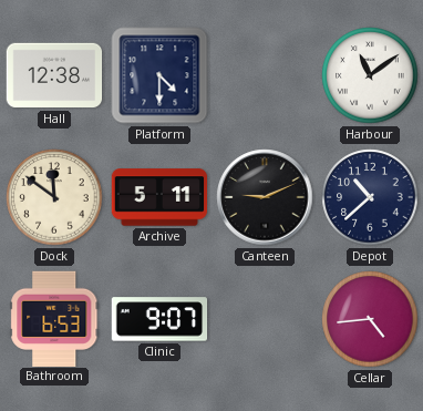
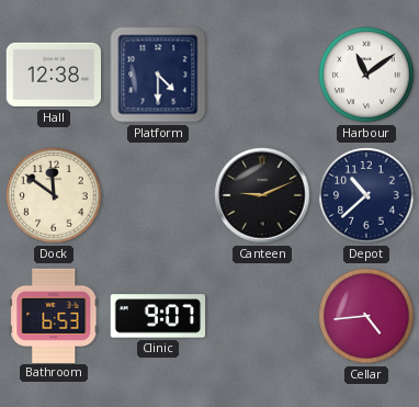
Archive: 5:11 -> none (159, 197)
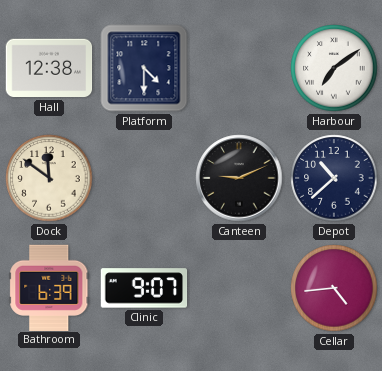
Harbour: 11:09 -> 7:09 (334, 68)
Bathroom: 6:53 -> 6:39 (49, 287)
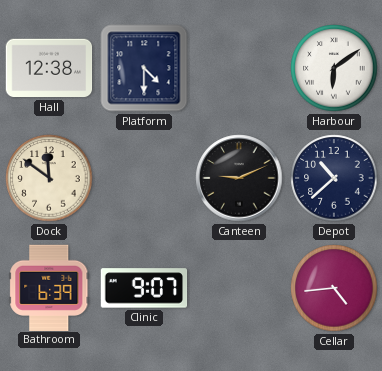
Harbour: 7:09 -> 6:09 (334, 68)
